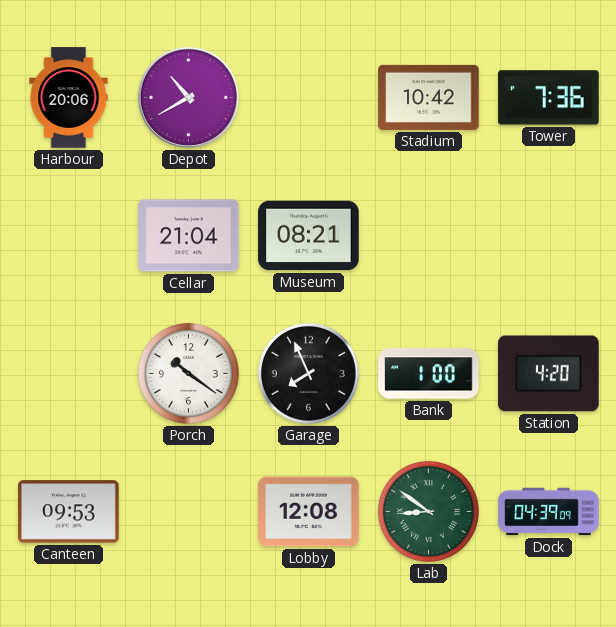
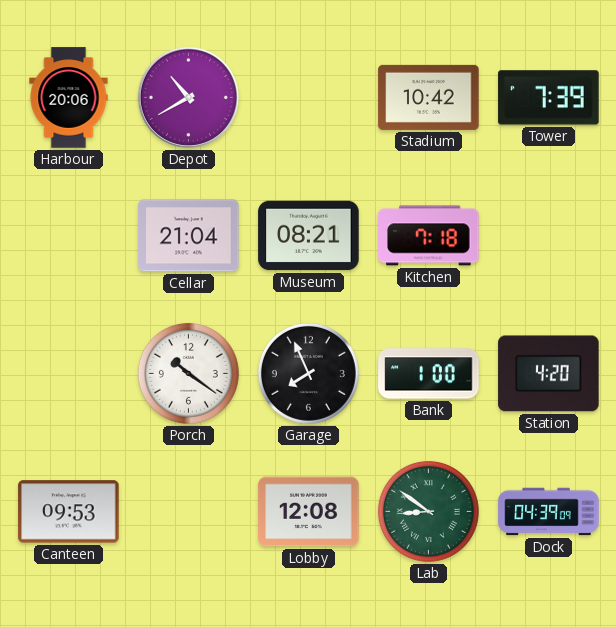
Tower: 7:36 -> 7:39 (549, 98)
Kitchen: none -> 7:18 (429, 236)
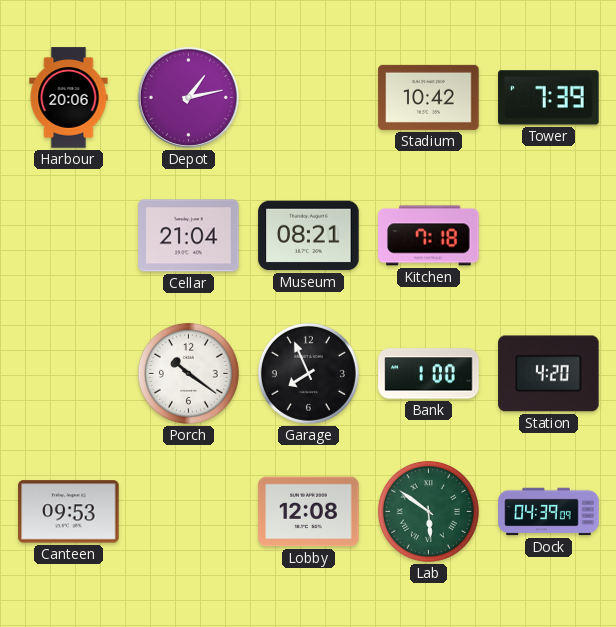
Depot: 10:40 -> 1:13 (188, 97)
Lab: 8:51 -> 5:51 (428, 511)
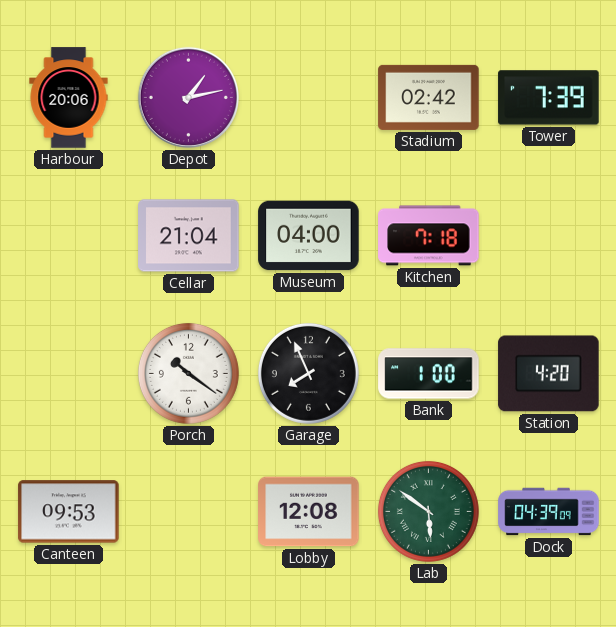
Stadium: 10:42 -> 02:42 (429, 97)
Museum: 08:21 -> 04:00 (309, 236)
